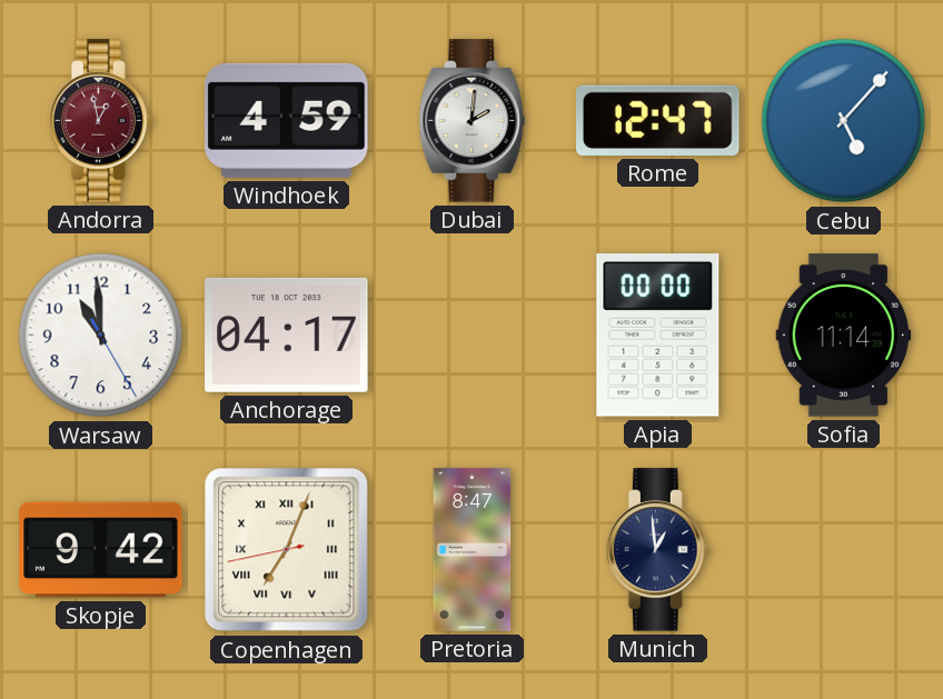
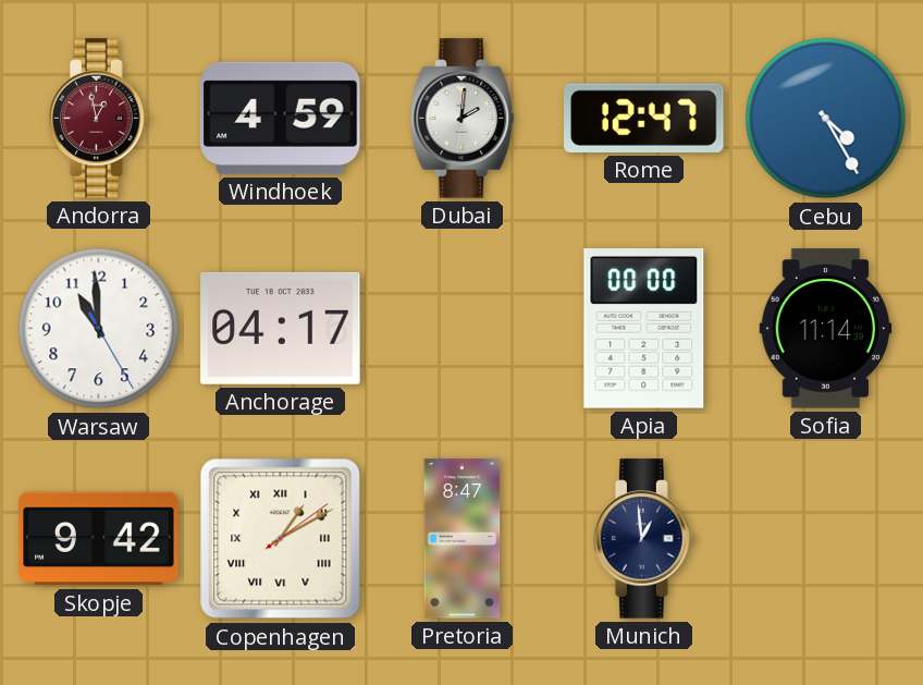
Cebu: 5:07 -> 4:25 (826, 119)
Copenhagen: 7:03 -> 1:10 (281, 539)
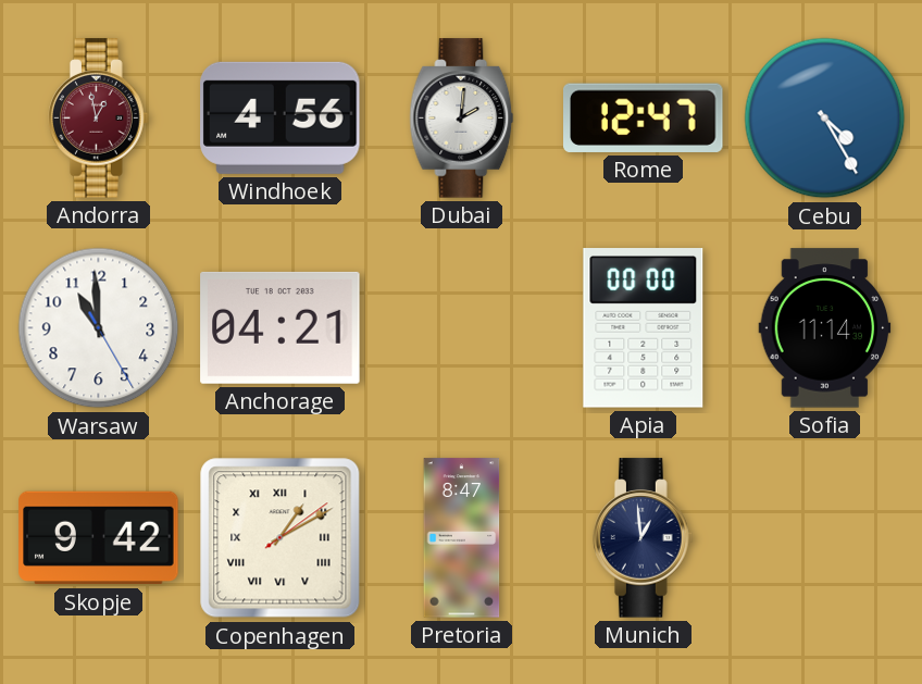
Windhoek: 4:59 -> 4:56 (281, 117)
Anchorage: 04:17 -> 04:21 (281, 327)
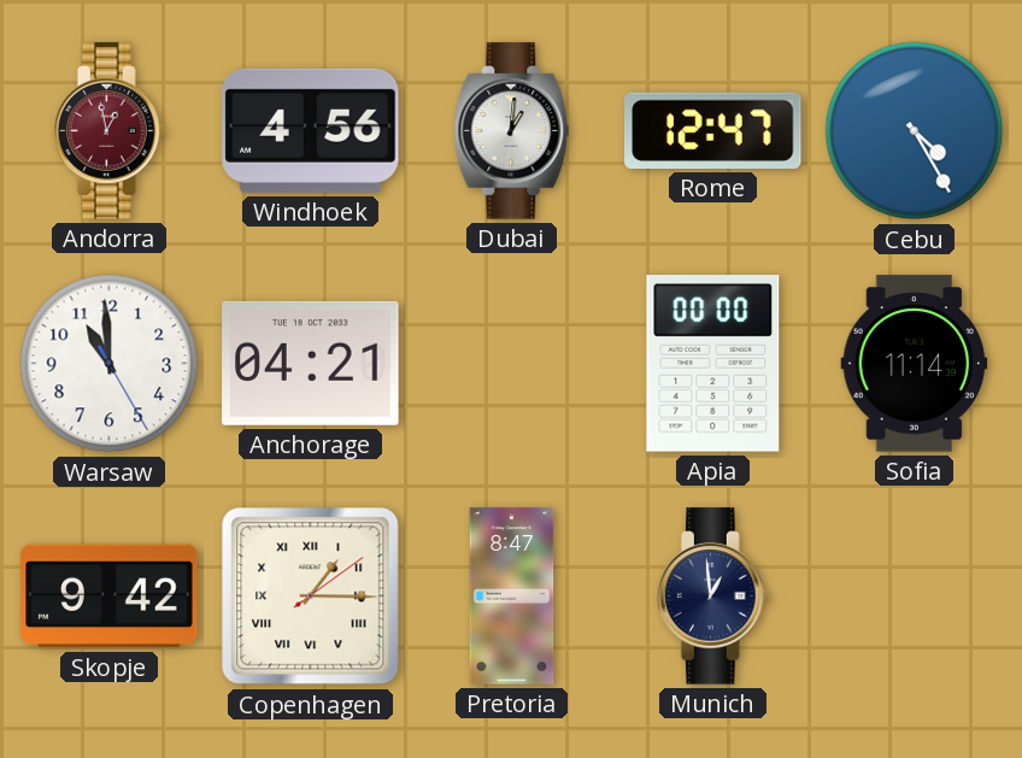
Dubai: 2:01 -> 1:01 (512, 131)
Copenhagen: 1:10 -> 1:15 (311, 597)
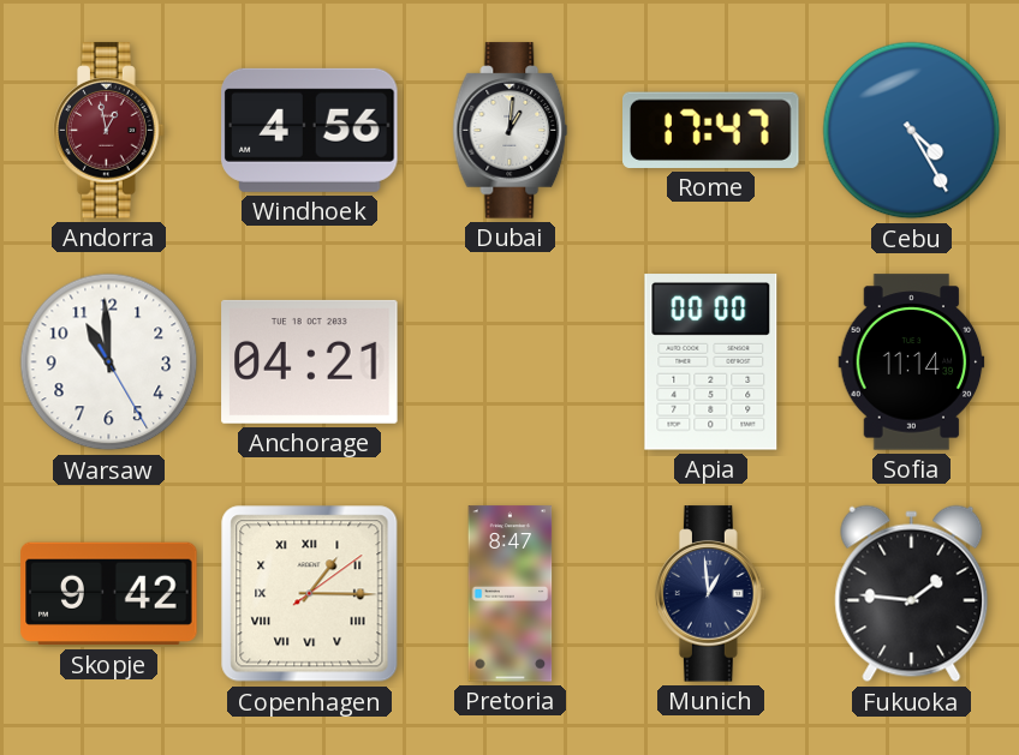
Rome: 12:47 -> 17:47 (711, 130)
Fukuoka: none -> 1:46 (912, 594)
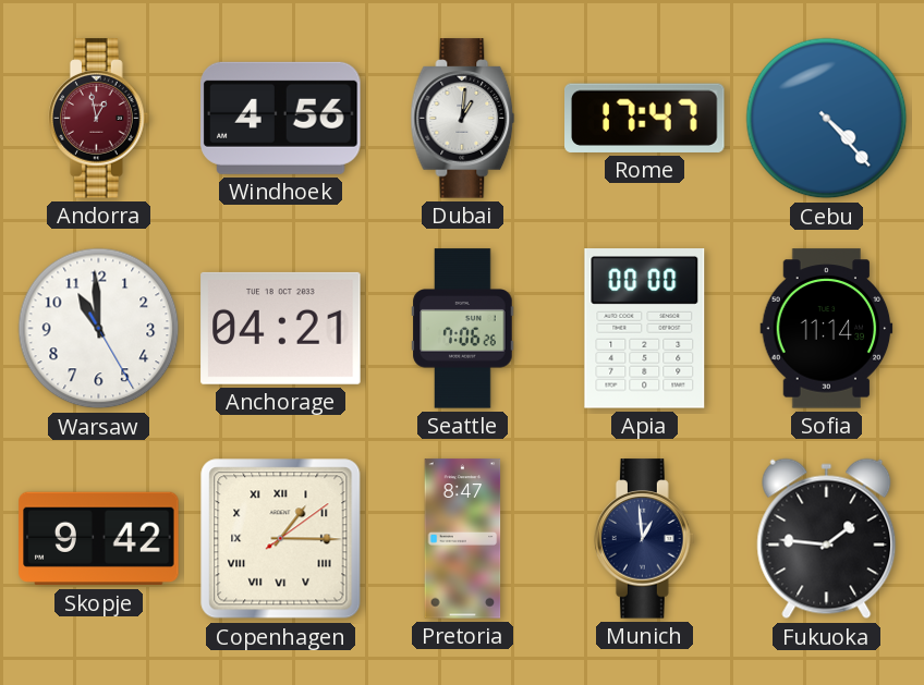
Cebu: 4:25 -> 4:23 (827, 119)
Seattle: none -> 7:06 (463, 329)
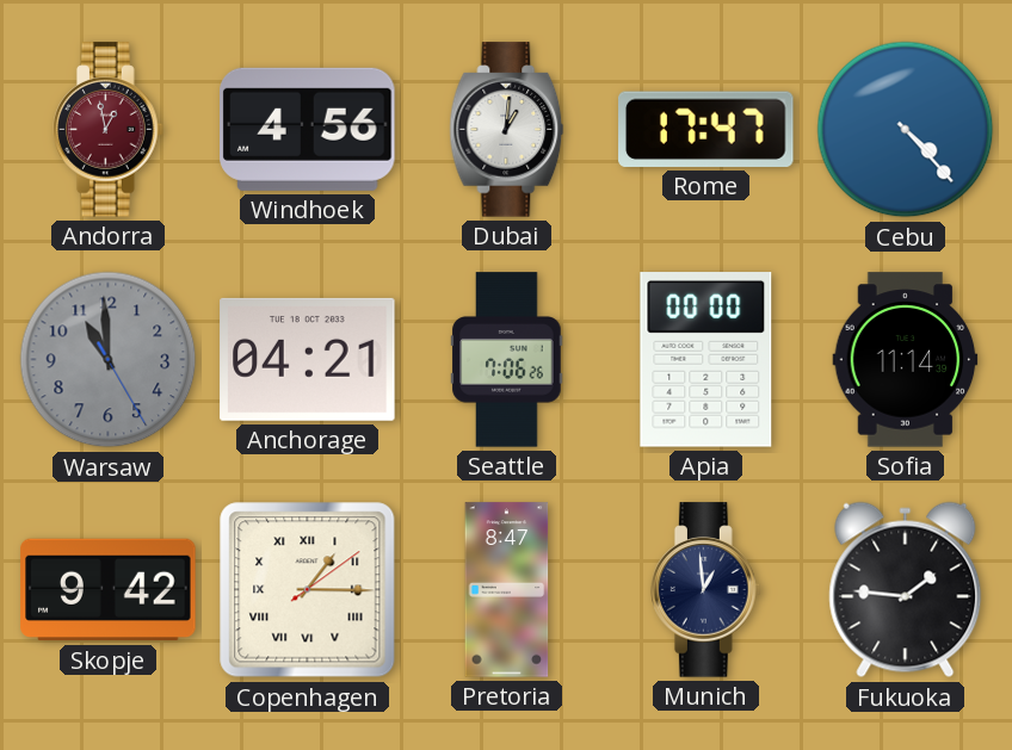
Warsaw dial: white -> grey (109, 360)
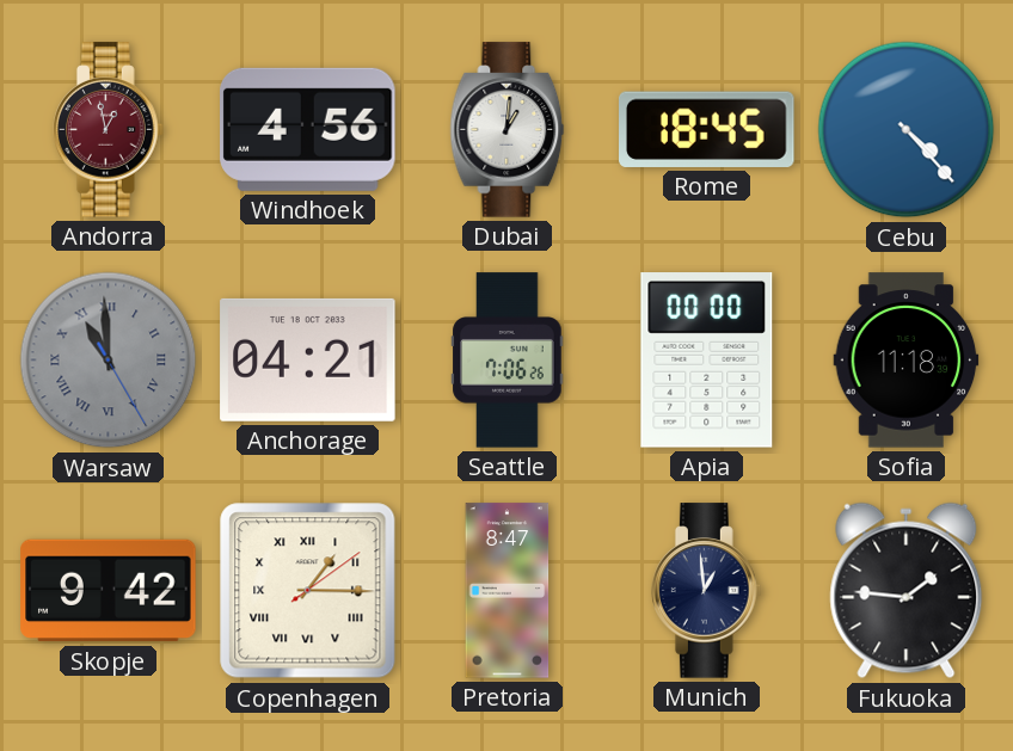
Rome: 17:47 -> 18:45 (707, 129)
Warsaw numerals: Arabic -> Roman (109, 361)
Sofia: 11:14 -> 11:18 (907, 361)
